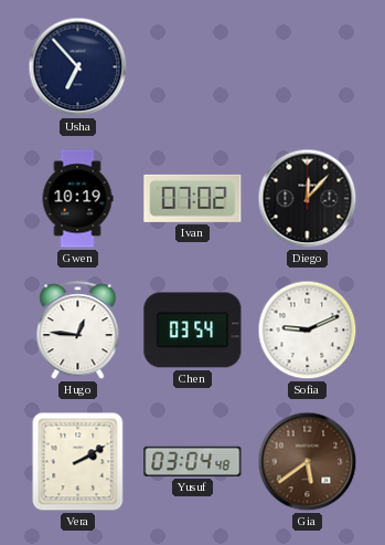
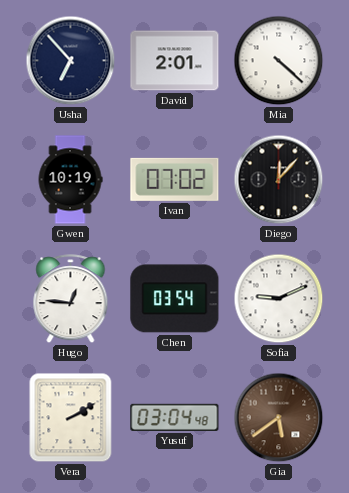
David: none -> 2:01 (175, 61)
Mia: none -> 4:22 (279, 61)
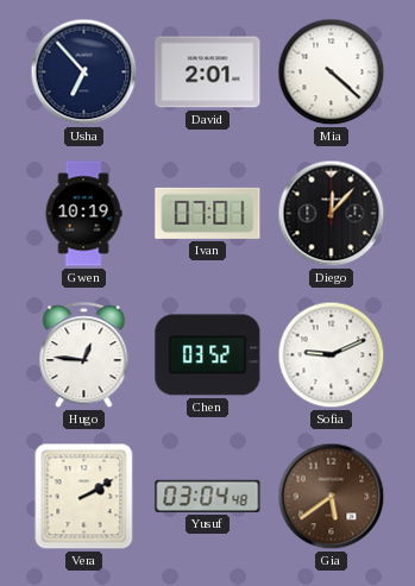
Ivan: 07:02 -> 07:01 (208, 213)
Chen: 03:54 -> 03:52 (208, 355)
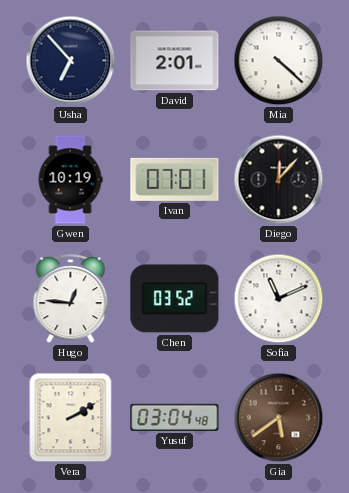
Sofia: 9:11 -> 11:11 (279, 299)
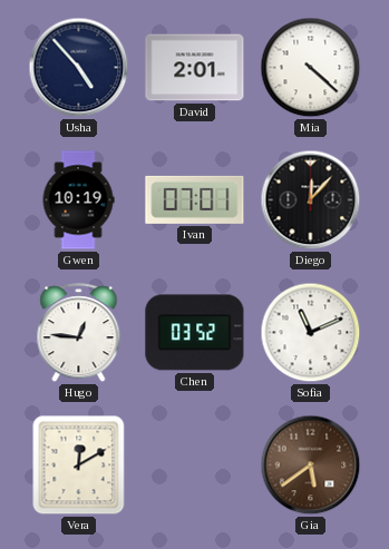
Usha: 6:53 -> 4:53 (79, 68)
Vera: 2:10 -> 12:10 (79, 465)
Yusuf: 03:04 -> none (175, 417)
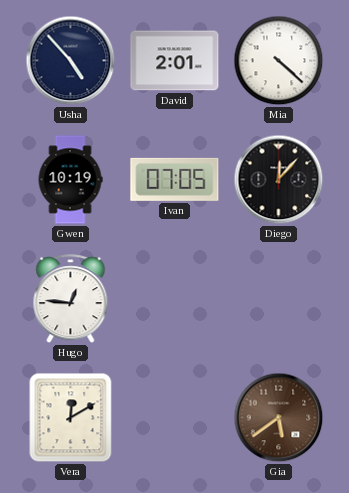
Ivan: 07:01 -> 07:05 (175, 179)
Chen: 03:52 -> none (195, 333)
Sofia: 11:11 -> none (311, 333)
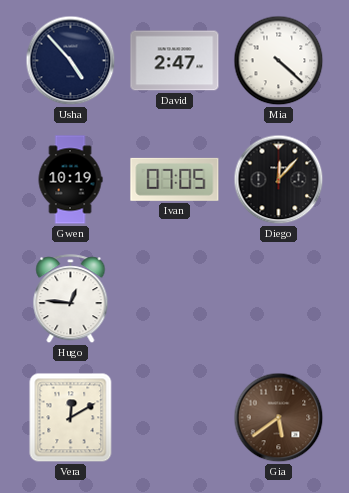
David: 2:01 -> 2:47 (175, 61)
